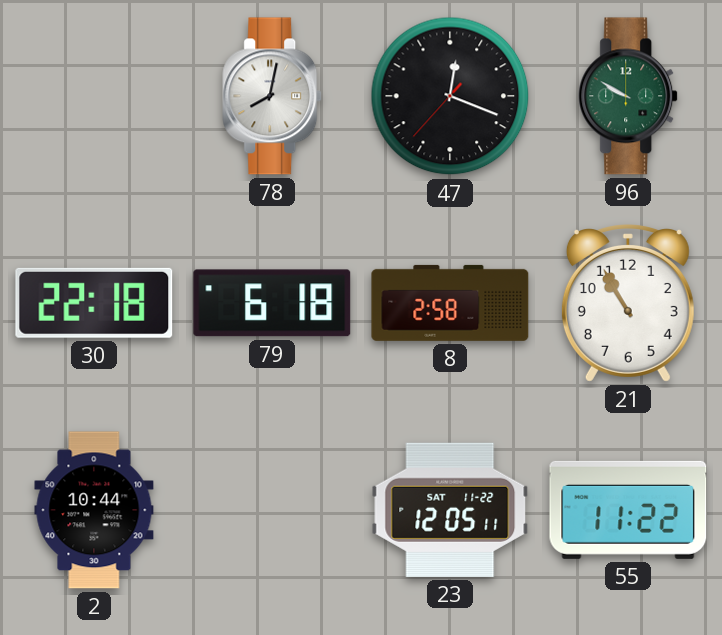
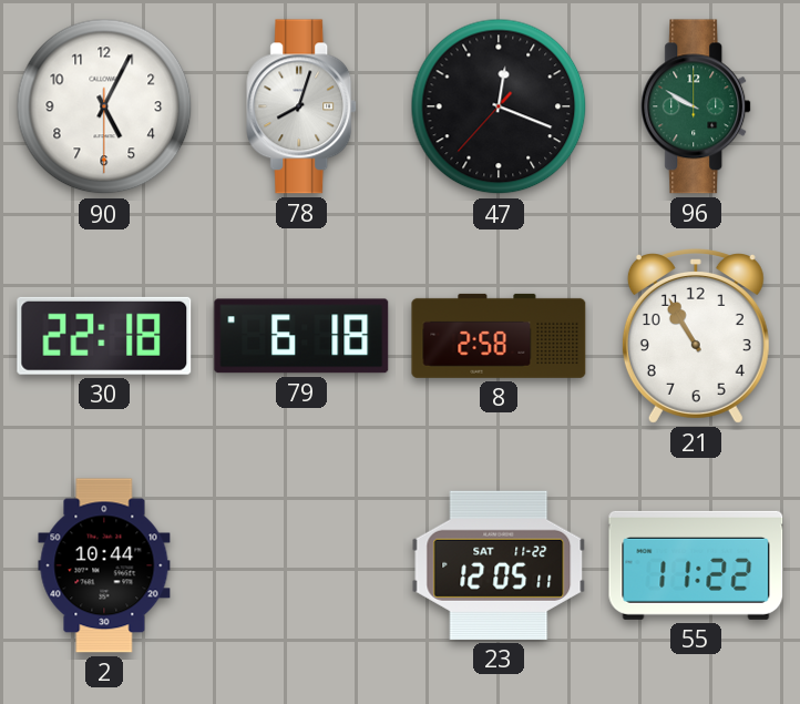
90: none -> 5:04 (104, 106)
78: 8:02 -> 8:03 (302, 106)
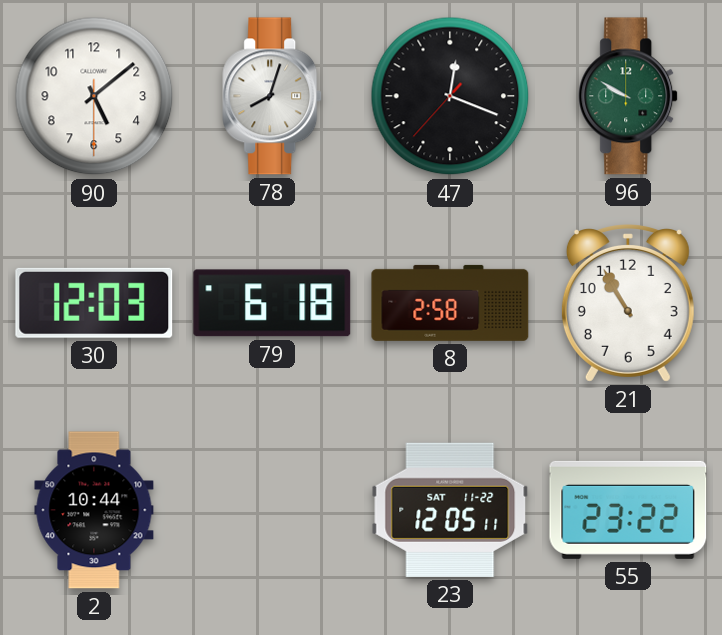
90: 5:04 -> 5:08 (94, 96)
30: 22:18 -> 12:03 (94, 303)
55: 11:22 -> 23:22 (628, 510)
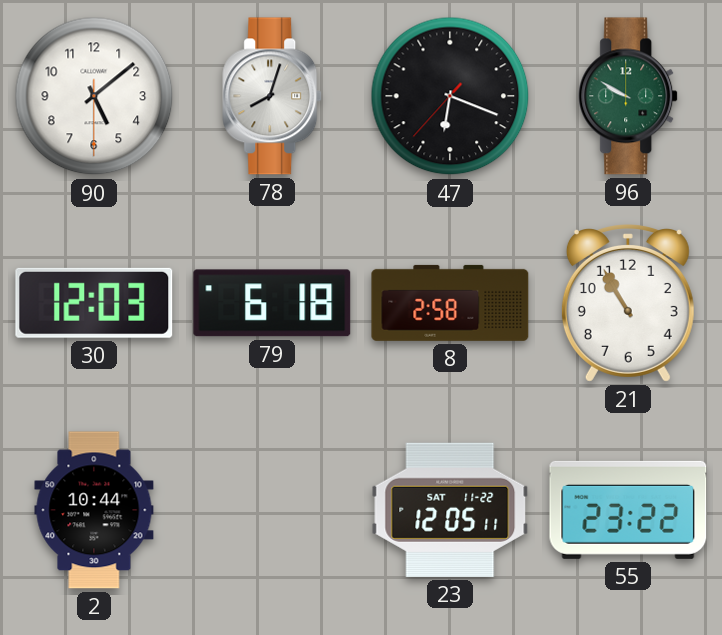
47: 12:18 -> 6:18 (450, 96)
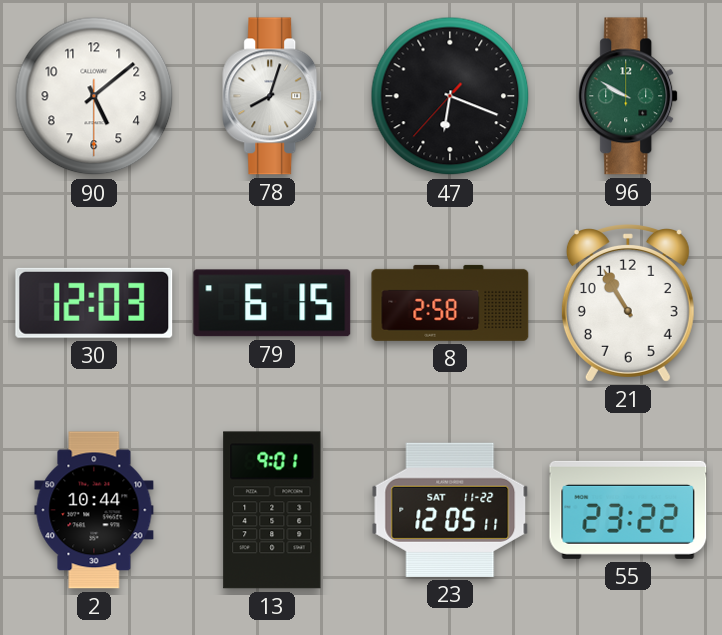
79: 6:18 -> 6:15 (272, 303)
13: none -> 9:01 (272, 510)
